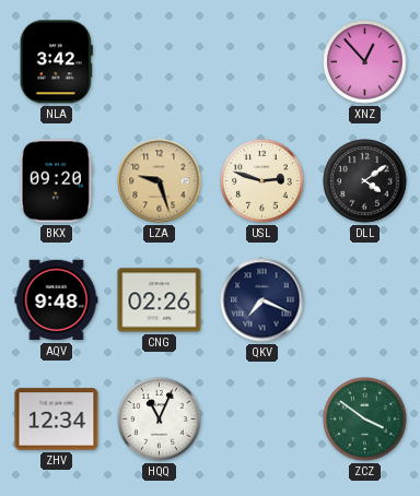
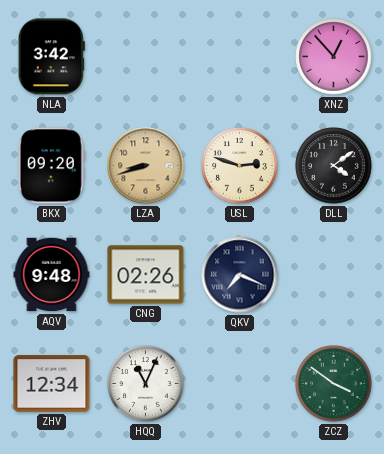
LZA: 9:27 -> 8:42 (146, 166)
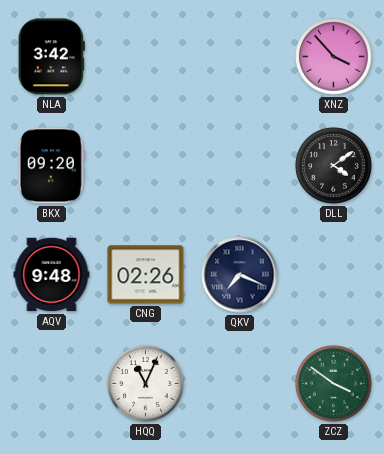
XNZ: 12:53 -> 3:53 (334, 57)
LZA: 8:42 -> none (146, 166)
USL: 2:48 -> none (240, 166)
ZHV: 12:34 -> none (52, 384)
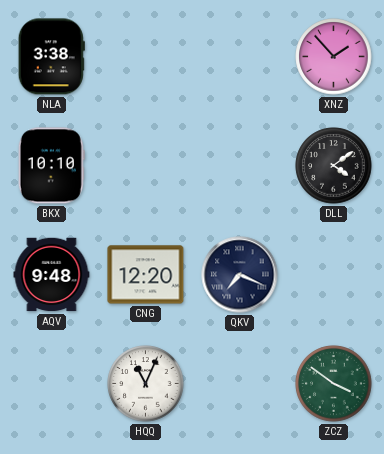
NLA: 3:42 -> 3:38 (51, 57)
XNZ: 3:53 -> 1:53 (334, 57)
BKX: 09:20 -> 10:10 (51, 166)
CNG: 02:26 -> 12:20 (146, 275)
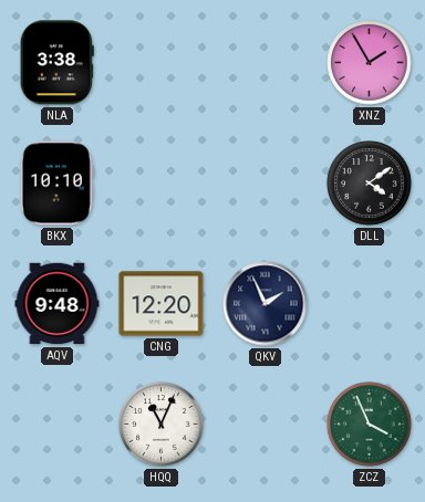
XNZ: 1:53 -> 1:55 (370, 63)
QKV: 7:19 -> 1:56 (266, 304)
ZCZ: 3:51 -> 3:56 (370, 425)
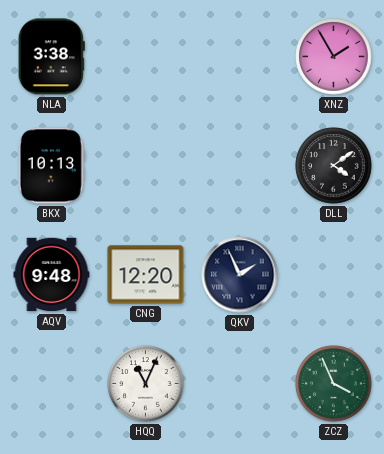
BKX: 10:10 -> 10:13 (51, 166)
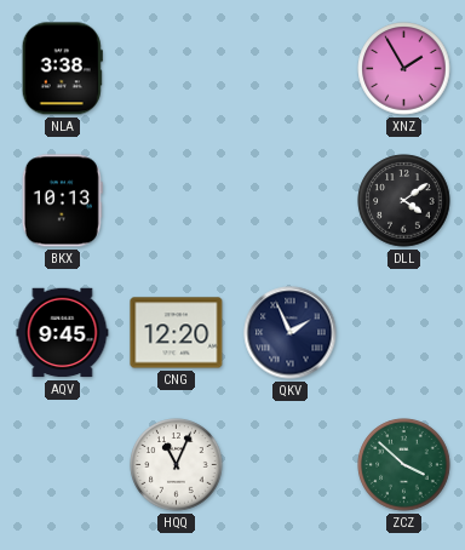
AQV: 9:48 -> 9:45 (63, 333)
ZCZ: 3:56 -> 3:52 (404, 465)
